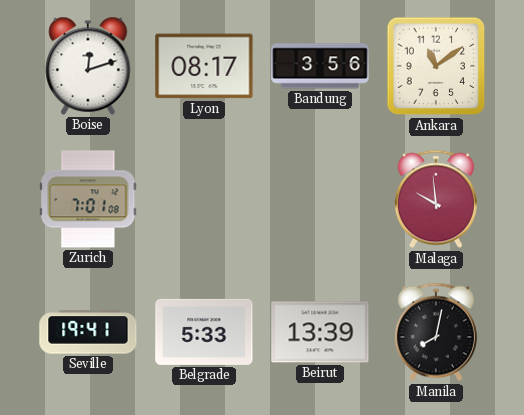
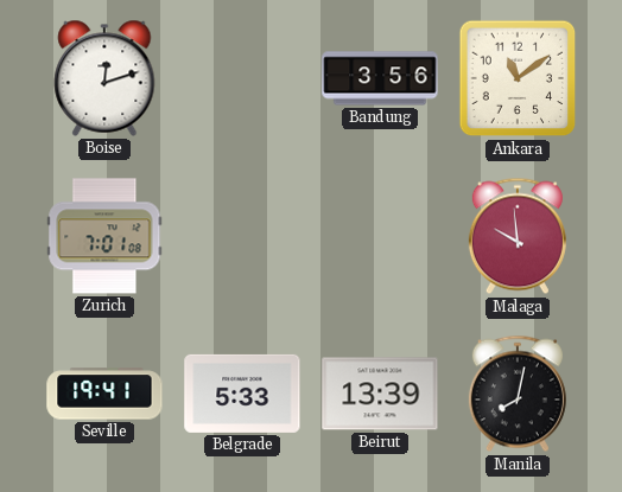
Lyon: 08:17 -> none (204, 66)
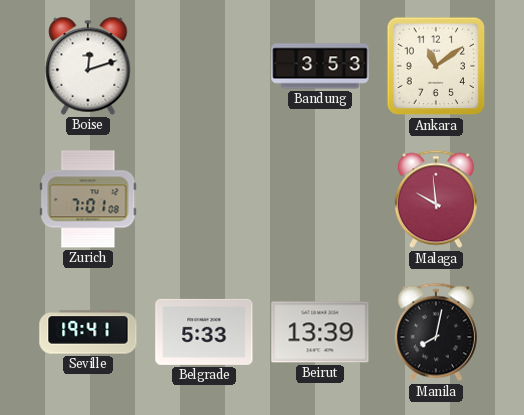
Bandung: 3:56 -> 3:53 (320, 66)
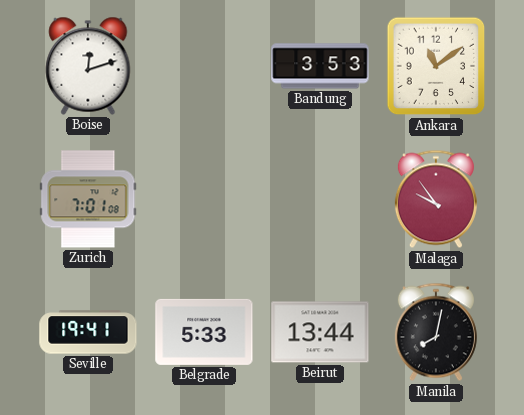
Malaga: 9:59 -> 9:54 (436, 199)
Beirut: 13:39 -> 13:44 (320, 332)
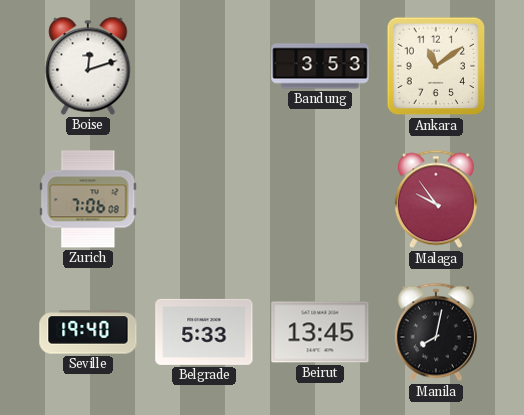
Zurich: 7:01 -> 7:06 (88, 199)
Seville: 19:41 -> 19:40 (88, 332)
Beirut: 13:44 -> 13:45 (320, 332)
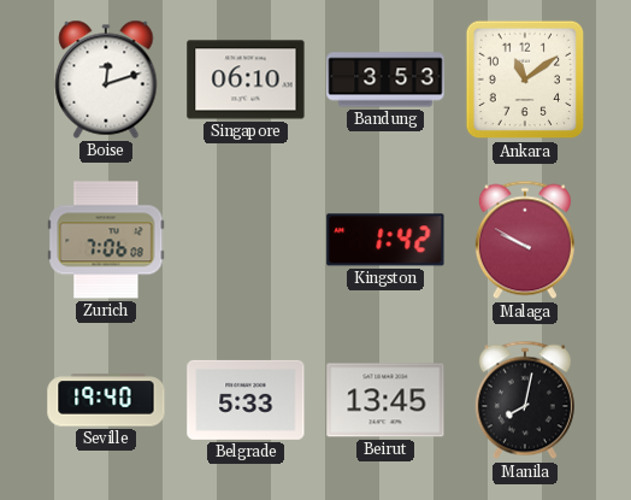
Singapore: none -> 06:10 (246, 80)
Kingston: none -> 1:42 (385, 240)
Malaga: 9:54 -> 9:50 (525, 240)
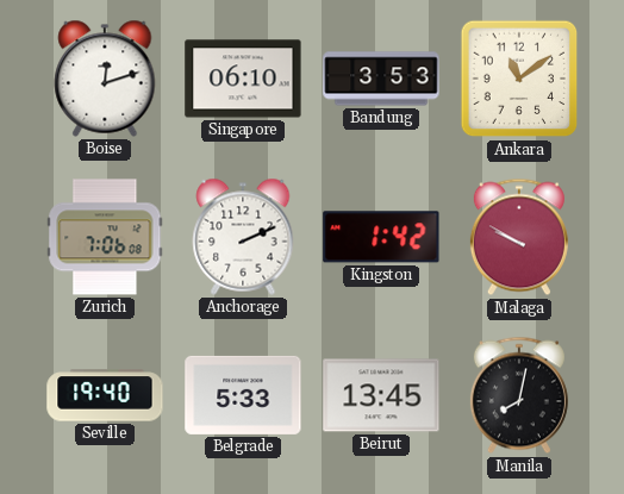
Anchorage: none -> 2:11 (243, 237)
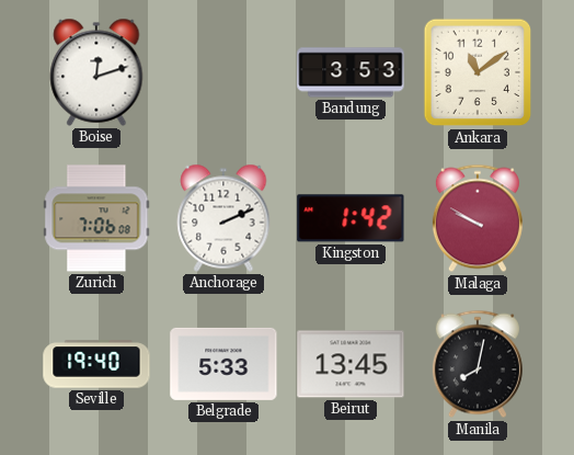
Singapore: 06:10 -> none (243, 79)
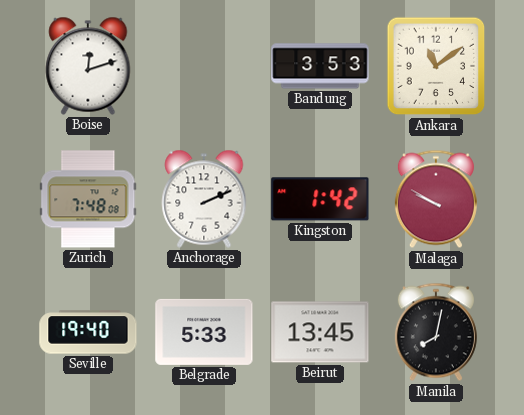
Zurich: 7:06 -> 7:48 (88, 199)
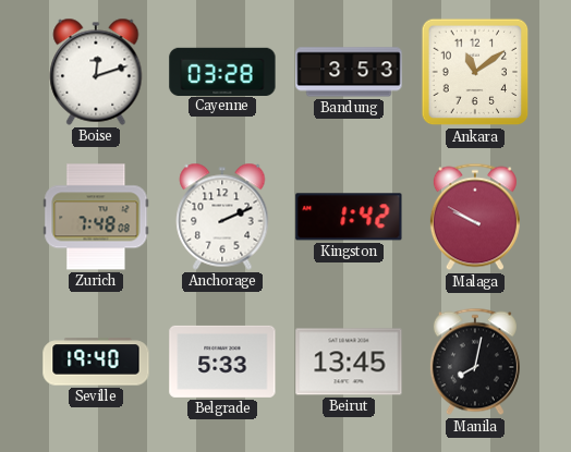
Cayenne: none -> 03:28 (222, 71)
